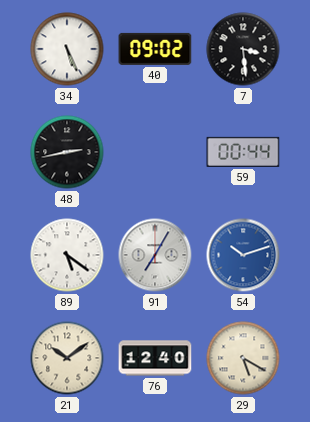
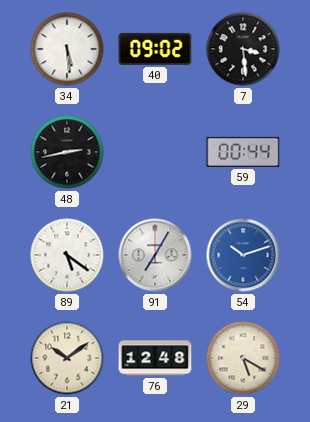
34: 5:26 -> 5:29 (67, 49)
76: 12:40 -> 12:48 (155, 358)
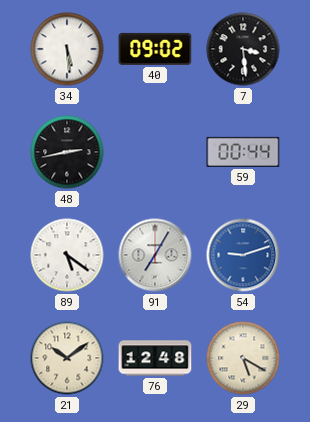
54: 10:12 -> 9:12 (243, 255)
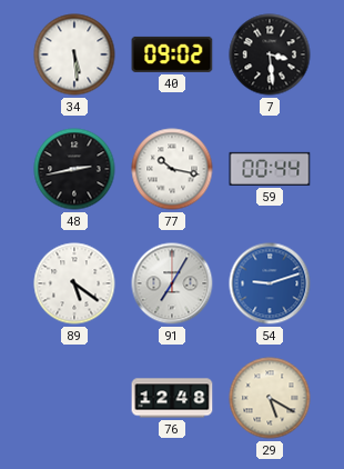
77: none -> 10:17 (172, 169)
21: 10:09 -> none (67, 358)
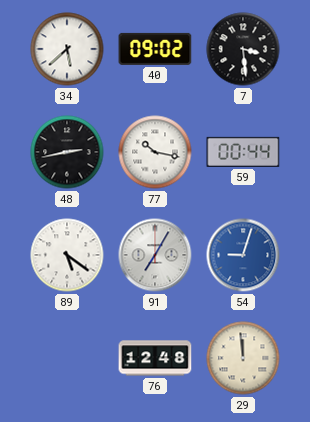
34: 5:29 -> 5:38 (67, 49)
54: 9:12 -> 9:03 (243, 255)
29: 5:20 -> 11:59 (243, 358)
